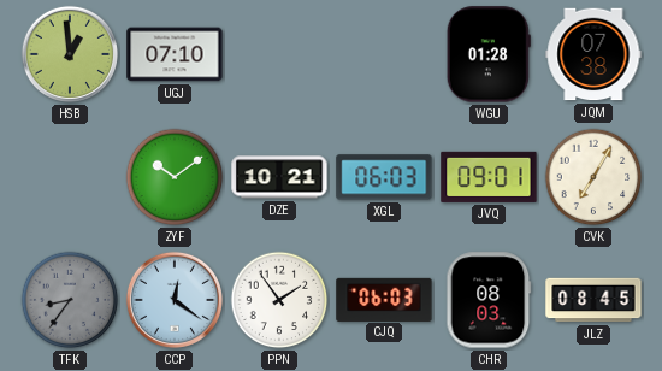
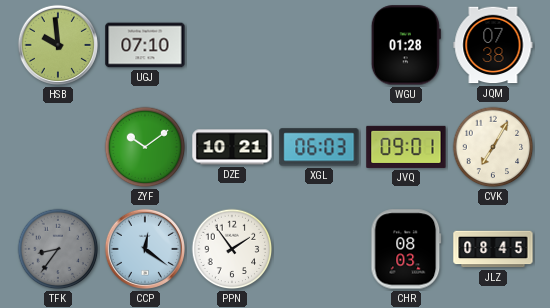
HSB: 12:59 -> 9:59 (58, 45)
CJQ: 06:03 -> none (384, 299)
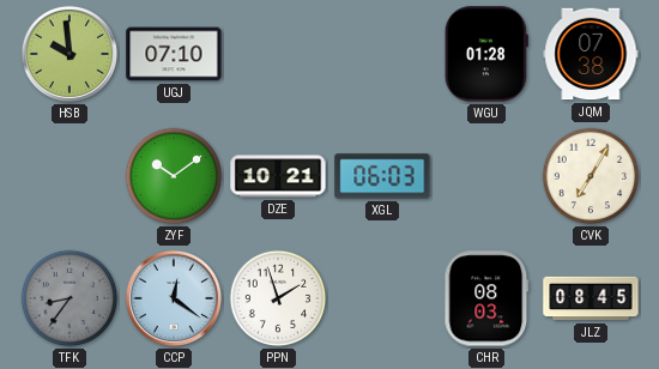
JVQ: 09:01 -> none (406, 147)
PPN: 1:54 -> 1:57 (278, 298)
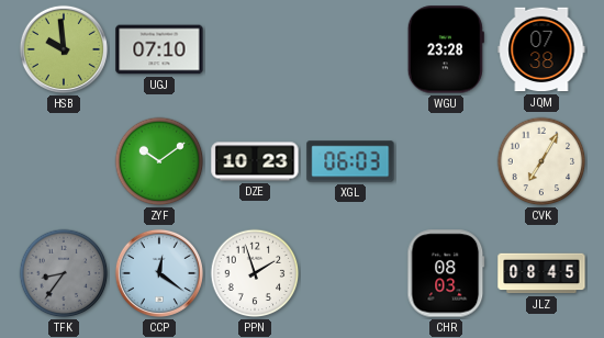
WGU: 01:28 -> 23:28 (446, 49)
DZE: 10:21 -> 10:23 (255, 161)
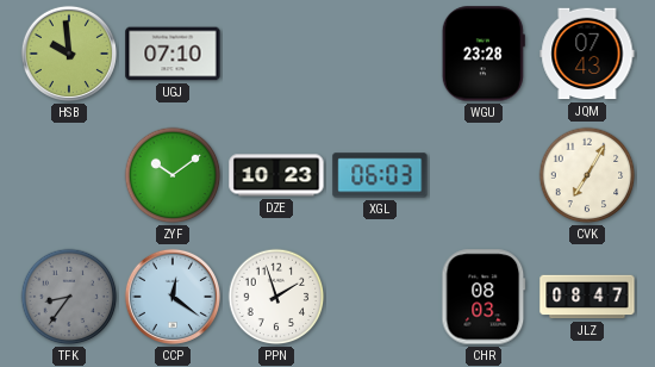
JQM: 07:38 -> 07:43 (587, 54)
JLZ: 08:45 -> 08:47 (587, 297)
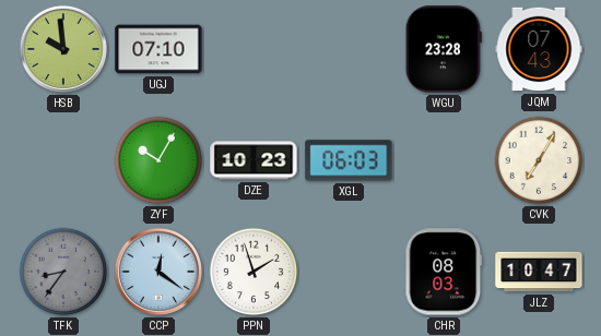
ZYF: 10:09 -> 10:05 (158, 160)
JLZ: 08:47 -> 10:47 (539, 272)
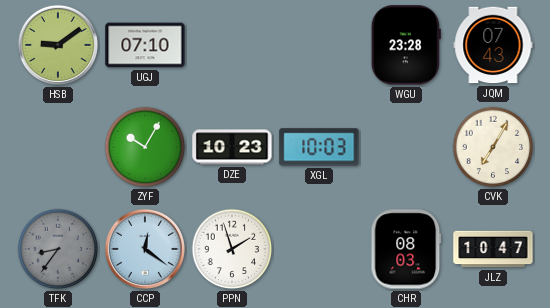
HSB: 9:59 -> 9:09 (58, 45)
XGL: 06:03 -> 10:03 (319, 147)
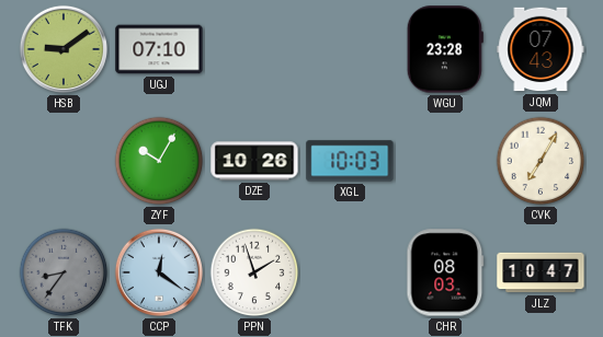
DZE: 10:23 -> 10:26 (254, 161)
